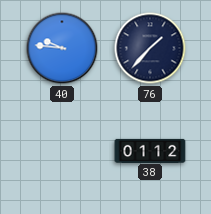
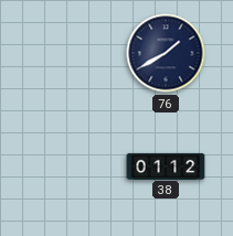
40: 9:46 -> none (62, 48)
76: 1:37 -> 1:40 (166, 53)
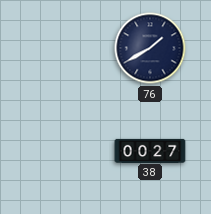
38: 01:12 -> 00:27 (150, 150)
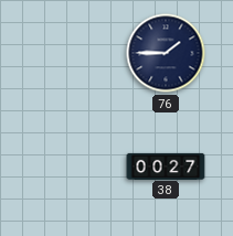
76: 1:40 -> 1:45 (166, 53)
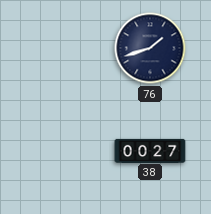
76: 1:45 -> 1:42 (150, 48)
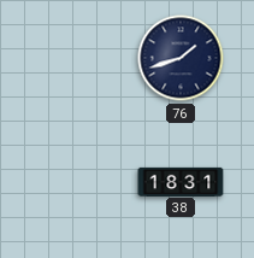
38: 00:27 -> 18:31 (181, 181)
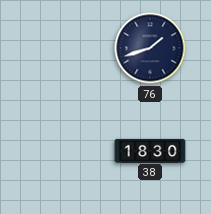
38: 18:31 -> 18:30 (150, 150)
